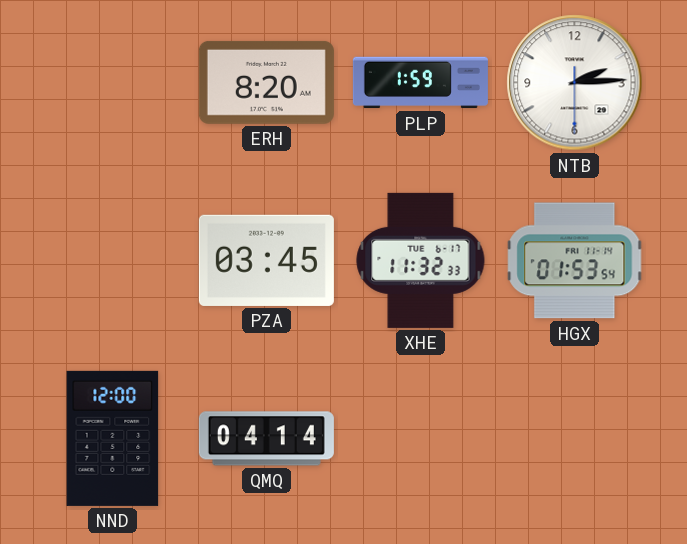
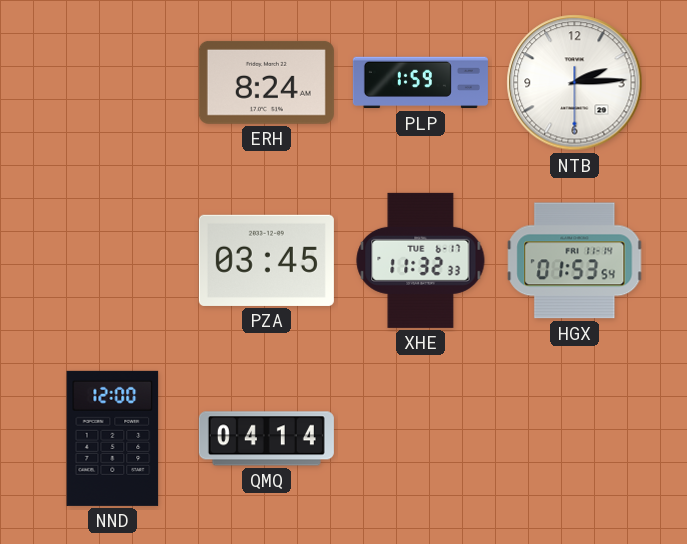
ERH: 8:20 -> 8:24 (266, 82)
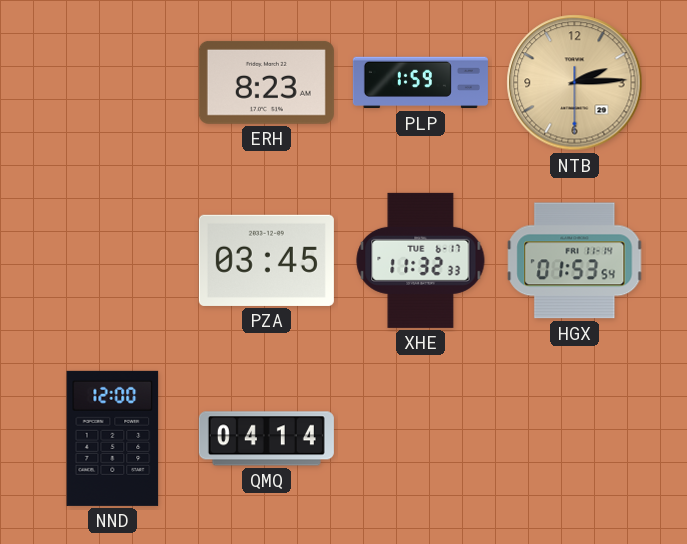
ERH: 8:24 -> 8:23 (266, 82)
NTB dial: white -> champagne (575, 83)
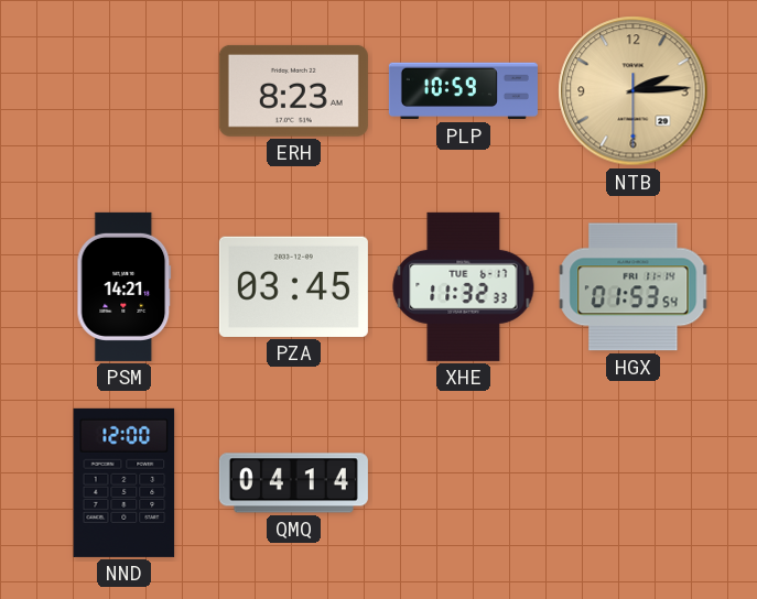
PLP: 1:59 -> 10:59 (463, 91)
PSM: none -> 14:21 (125, 286)
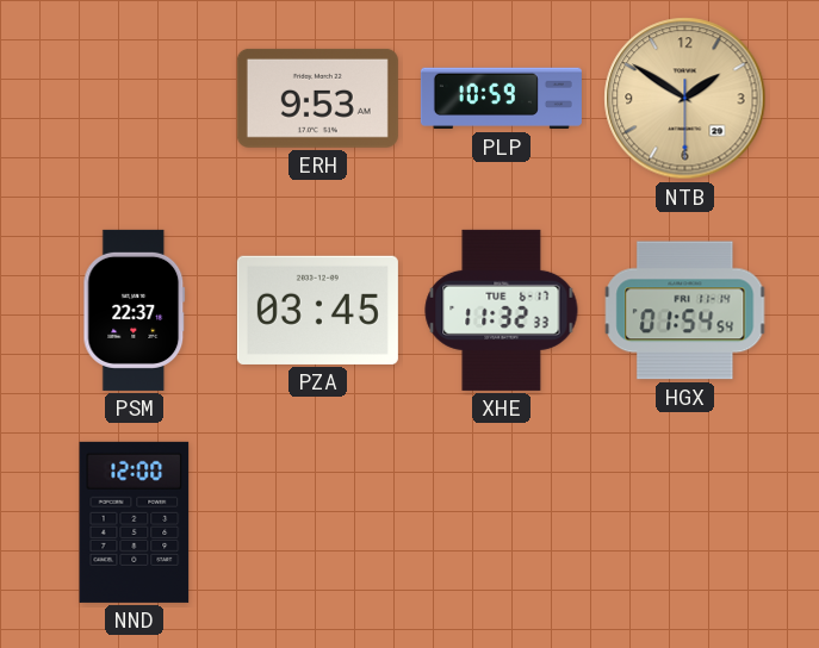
ERH: 8:23 -> 9:53 (317, 98)
NTB: 2:14 -> 1:50 (685, 99)
PSM: 14:21 -> 22:37 (135, 310)
HGX: 01:53 -> 01:54 (685, 311)
QMQ: 04:14 -> none (293, 483)
